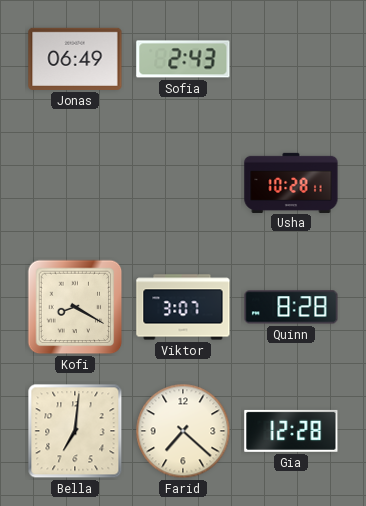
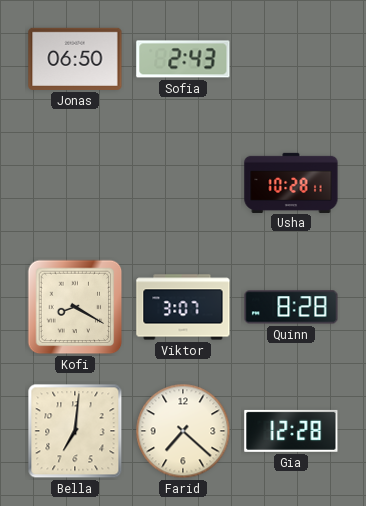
Jonas: 06:49 -> 06:50 (75, 59)
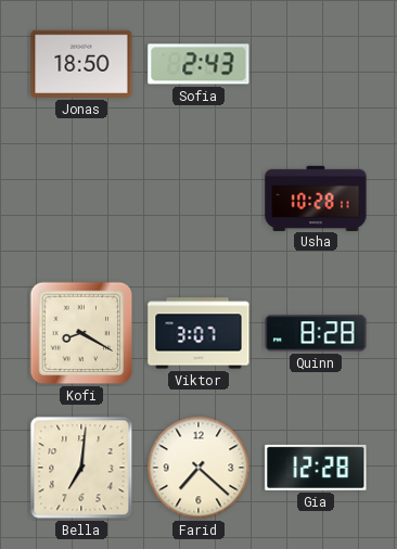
Jonas: 06:50 -> 18:50 (81, 64)
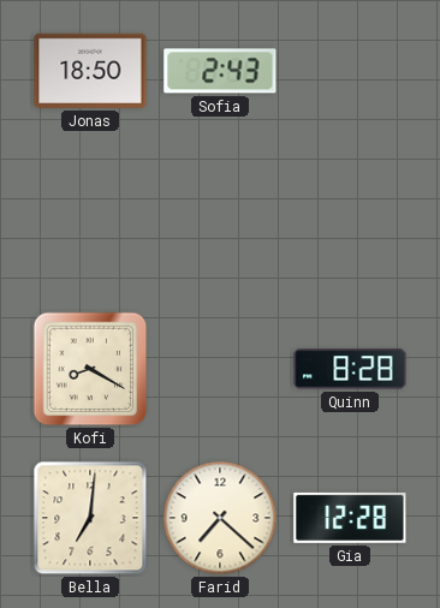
Usha: 10:28 -> none (316, 197)
Viktor: 3:07 -> none (198, 333)
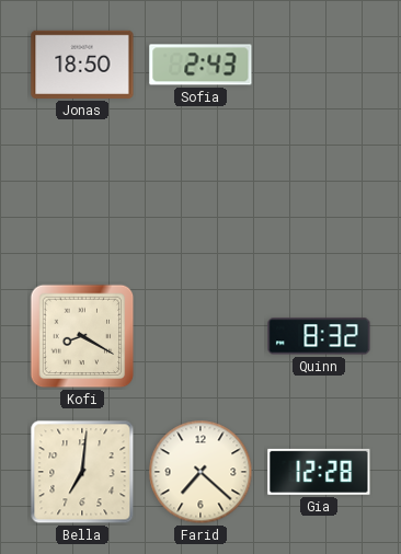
Quinn: 8:28 -> 8:32 (319, 336)
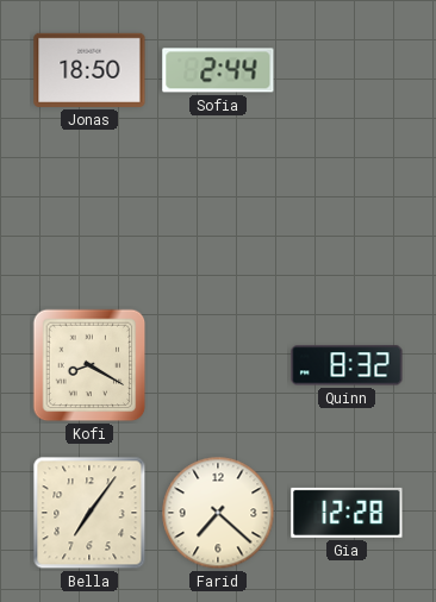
Sofia: 2:43 -> 2:44 (218, 70)
Bella: 7:01 -> 7:06 (89, 513)
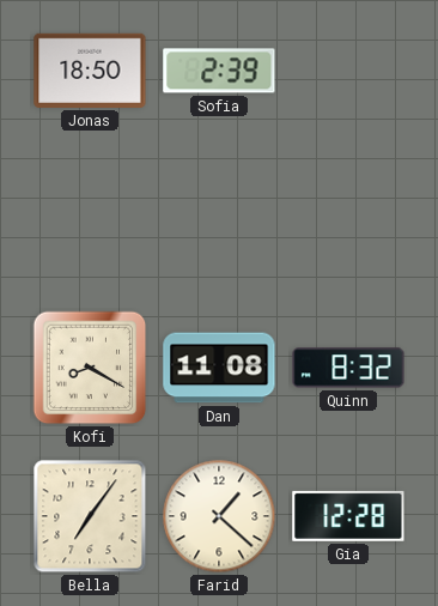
Sofia: 2:44 -> 2:39 (219, 71)
Dan: none -> 11:08 (219, 368)
Farid: 7:22 -> 1:22 (219, 516)
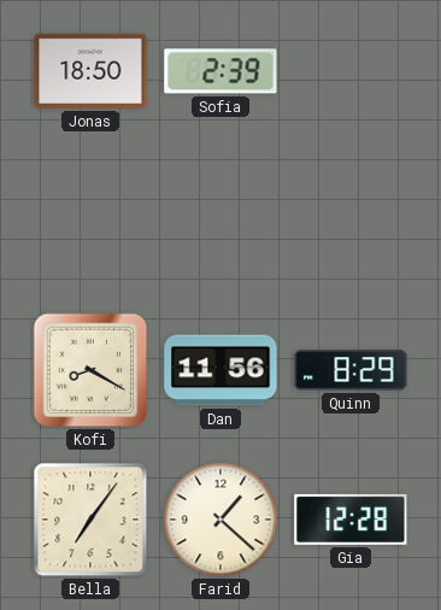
Dan: 11:08 -> 11:56 (220, 370)
Quinn: 8:32 -> 8:29 (351, 370)
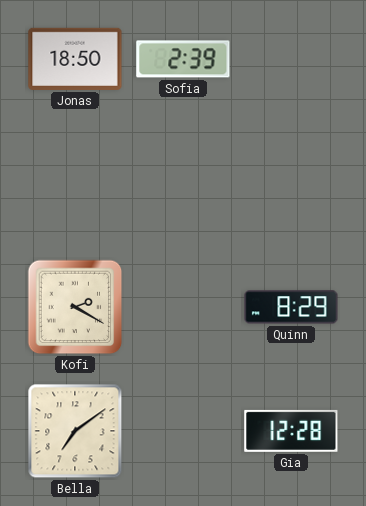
Kofi: 8:20 -> 2:20 (75, 307)
Dan: 11:56 -> none (220, 370)
Bella: 7:06 -> 7:09 (75, 431)
Farid: 1:22 -> none (220, 520)
